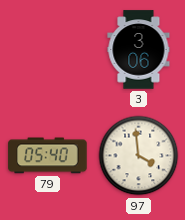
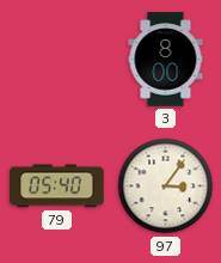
3: 3:06 -> 8:00 (166, 60)
97: 3:59 -> 3:06 (166, 186)
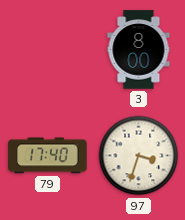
79: 05:40 -> 17:40 (48, 156)
97: 3:06 -> 3:33 (139, 156)
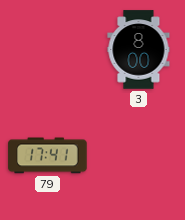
79: 17:40 -> 17:41 (48, 156)
97: 3:33 -> none (139, 156)
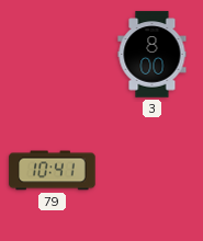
79: 17:41 -> 10:41 (53, 171)
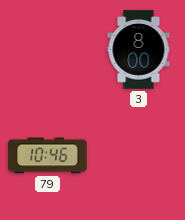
79: 10:41 -> 10:46 (48, 156)
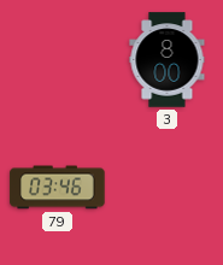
79: 10:46 -> 03:46 (58, 188)
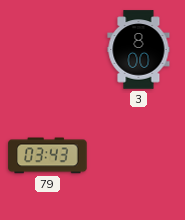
79: 03:46 -> 03:43 (48, 156)
